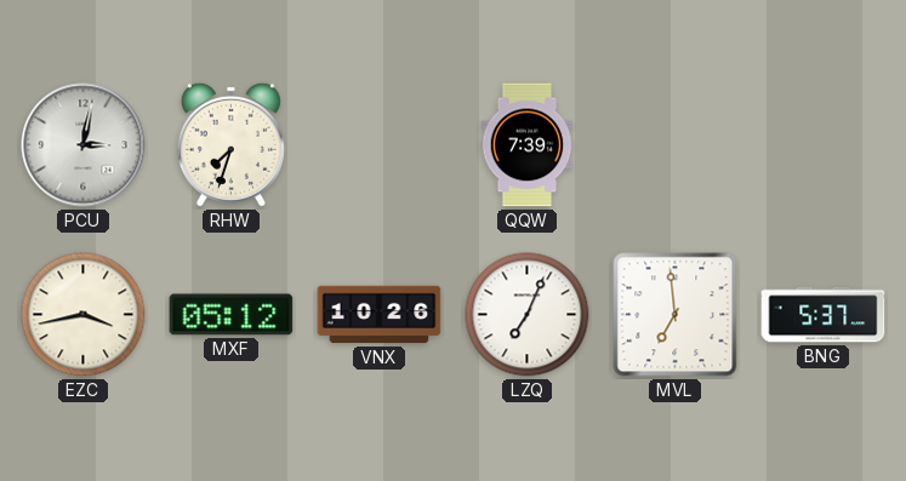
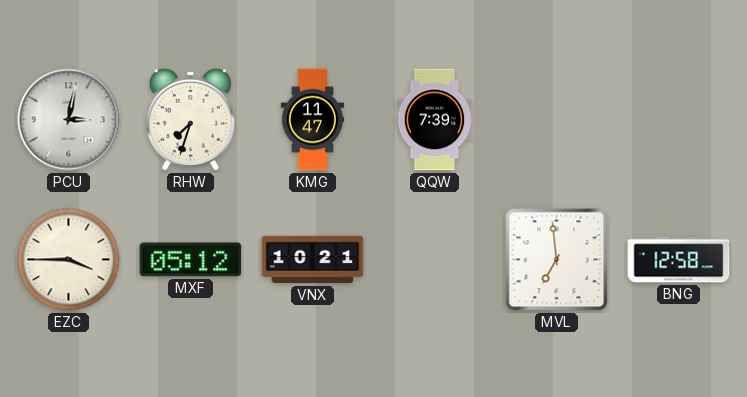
KMG: none -> 11:47 (312, 120)
EZC: 3:43 -> 3:45 (69, 260)
VNX: 10:26 -> 10:21 (313, 260)
LZQ: 7:04 -> none (528, 315)
BNG: 5:37 -> 12:58 (679, 260)
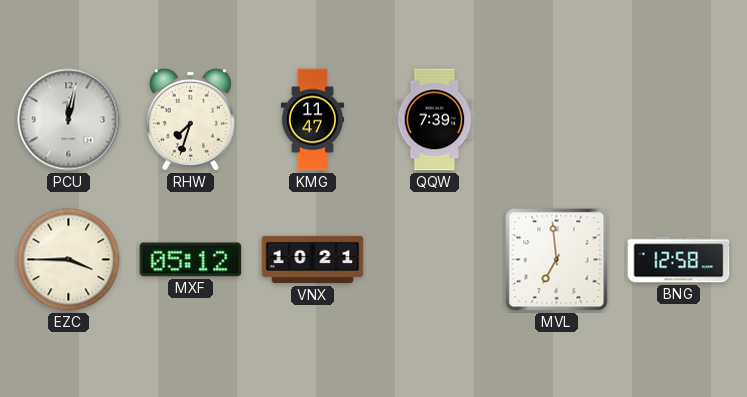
PCU: 3:02 -> 12:02 (69, 120)
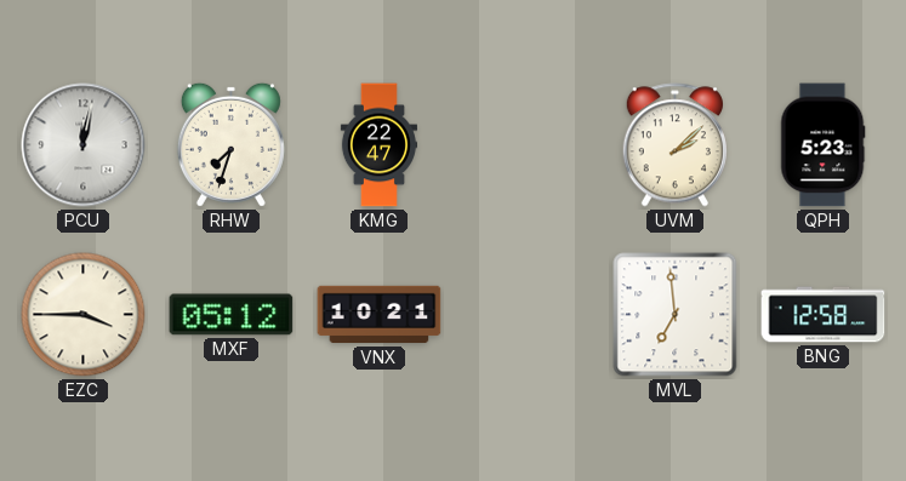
KMG: 11:47 -> 22:47 (378, 145)
QQW: 7:39 -> none (435, 120)
UVM: none -> 2:08 (674, 145)
QPH: none -> 5:23 (822, 145)
